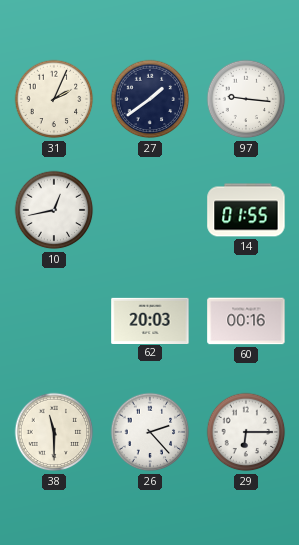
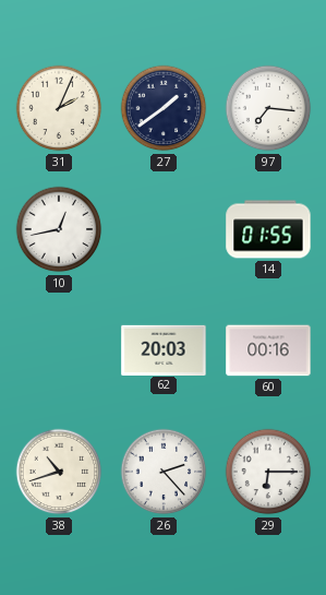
97: 9:16 -> 7:16 (268, 108)
38: 11:30 -> 10:42 (59, 472)
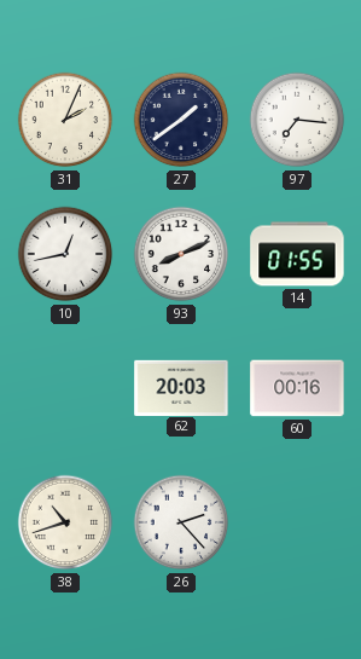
93: none -> 8:11 (181, 254)
29: 6:15 -> none (268, 472)
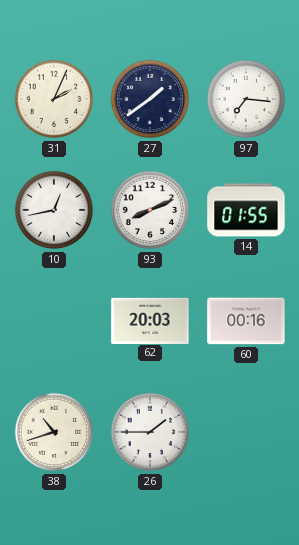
26: 2:23 -> 1:45 (150, 432)
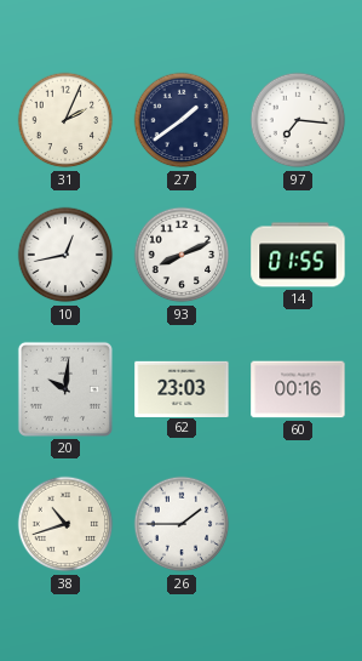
20: none -> 10:01 (65, 389)
62: 20:03 -> 23:03 (182, 388)
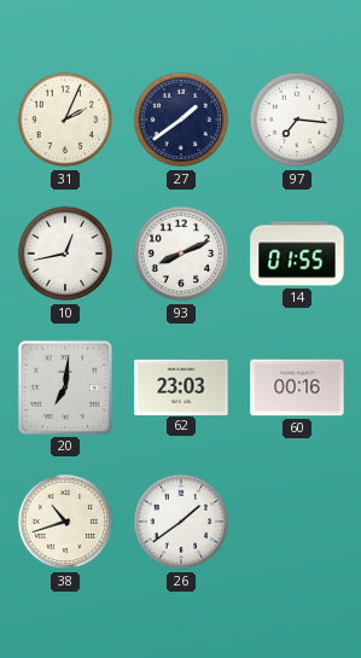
20: 10:01 -> 7:01 (65, 388)
26: 1:45 -> 1:39 (181, 522)
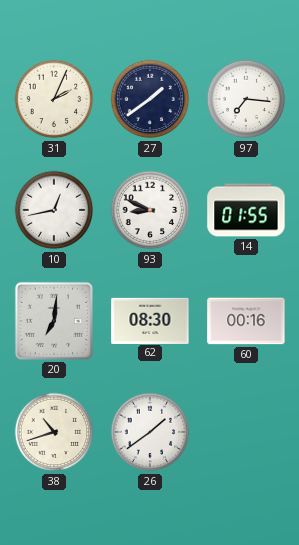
93: 8:11 -> 8:49 (150, 210)
62: 23:03 -> 08:30 (150, 320)
